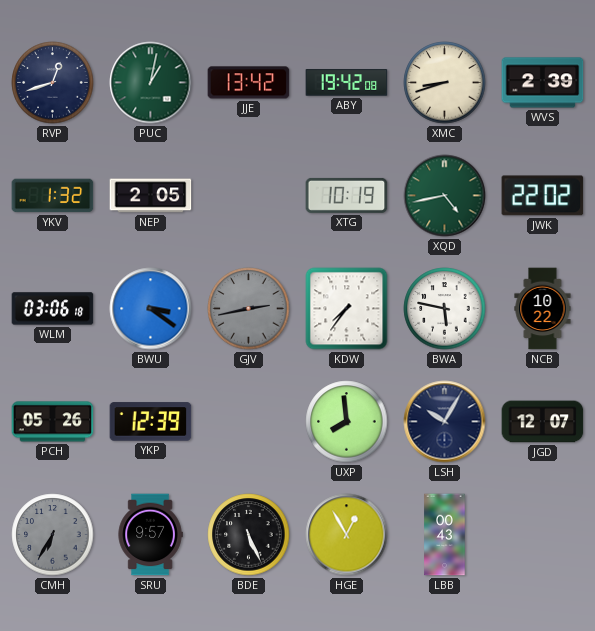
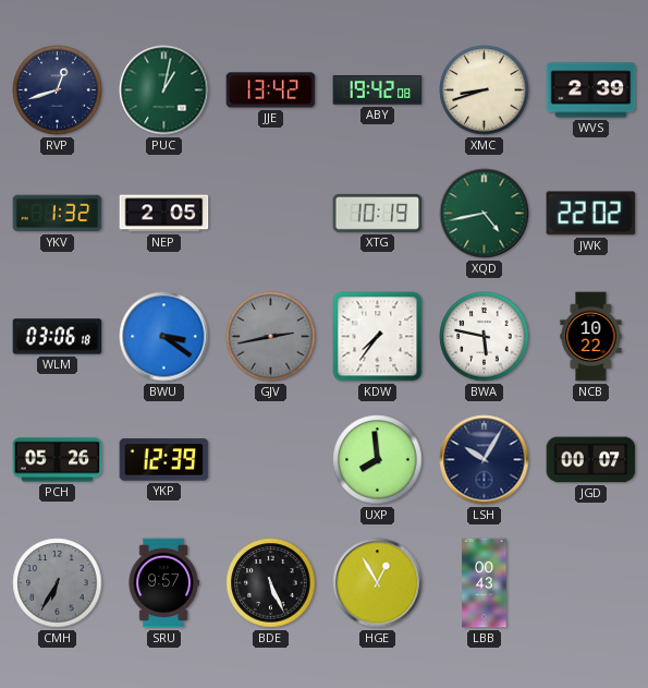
JGD: 12:07 -> 00:07 (591, 460)
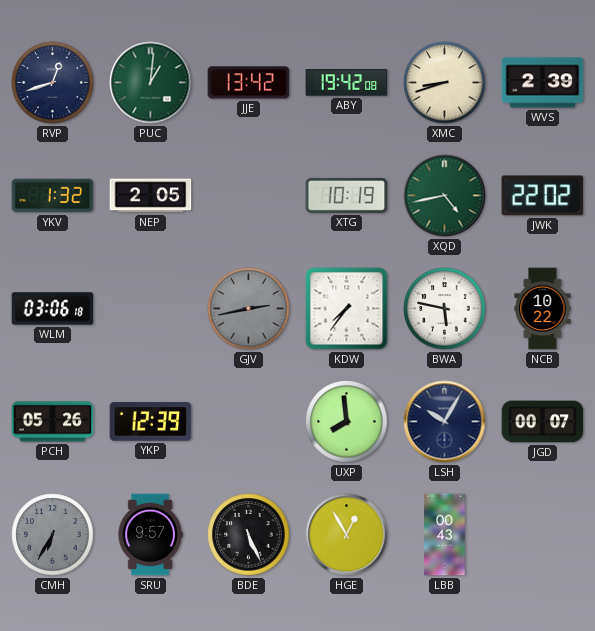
PUC: 1:02 -> 1:01 (151, 83)
BWU: 3:21 -> none (164, 337)
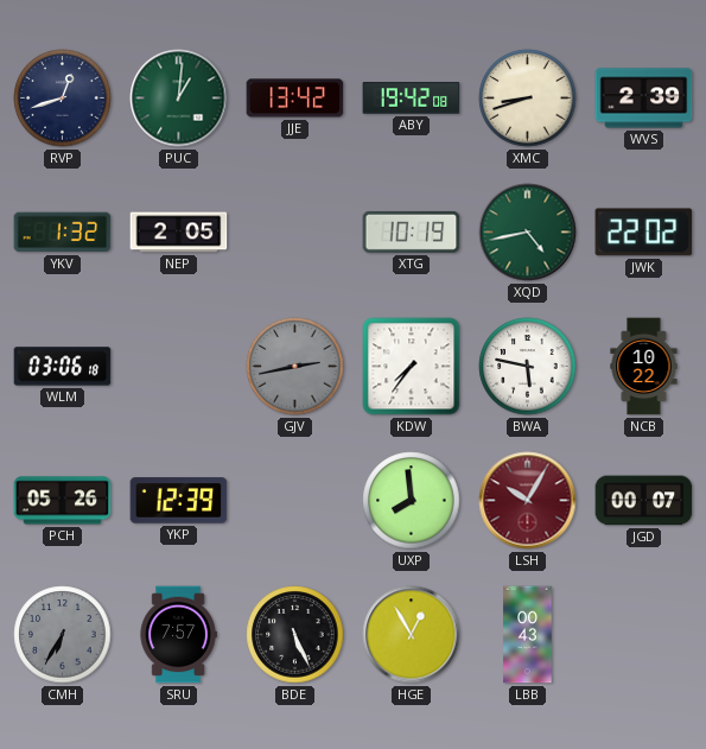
LSH dial: navy -> burgundy (528, 501)
SRU: 9:57 -> 7:57 (178, 635)
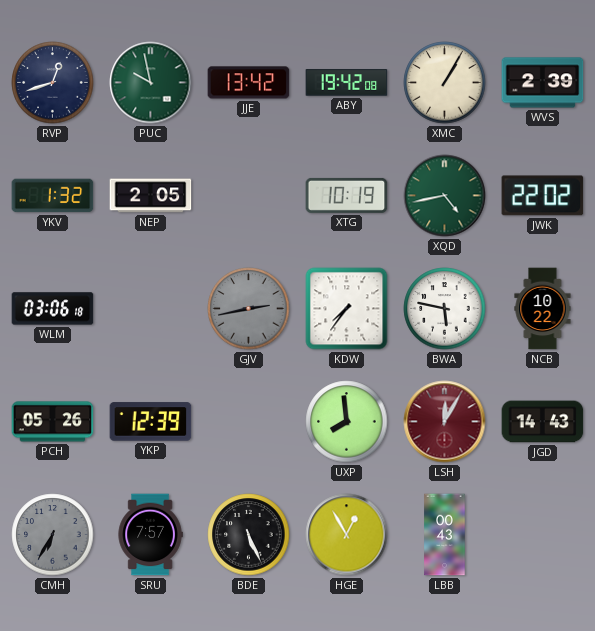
PUC: 1:01 -> 9:58 (151, 83)
XMC: 8:42 -> 1:05 (445, 83)
LSH: 10:05 -> 12:05 (445, 422)
JGD: 00:07 -> 14:43 (543, 422)
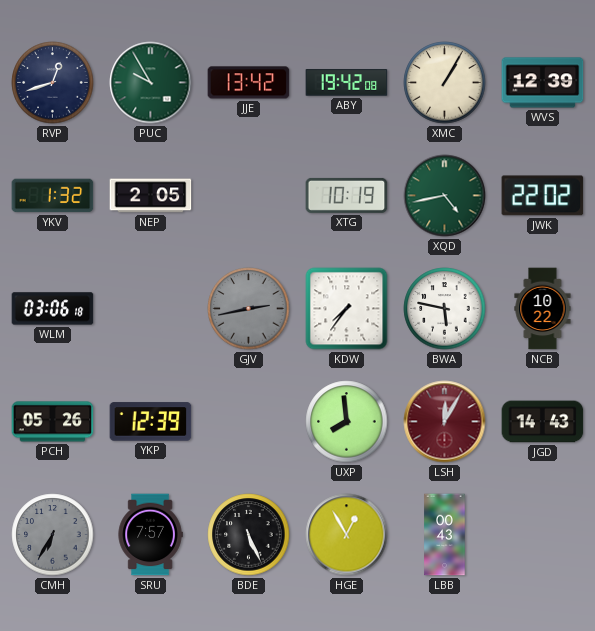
PUC: 9:58 -> 9:55 (151, 83)
WVS: 2:39 -> 12:39 (543, 83)
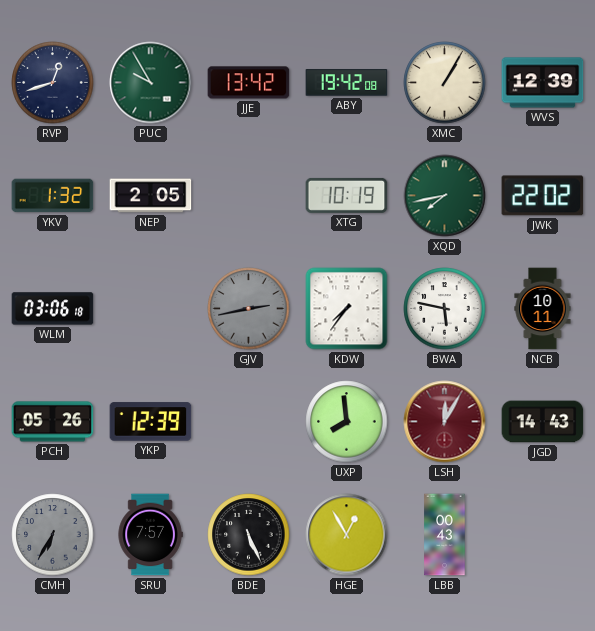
XQD: 4:43 -> 7:43 (445, 196)
NCB: 10:22 -> 10:11 (543, 309)
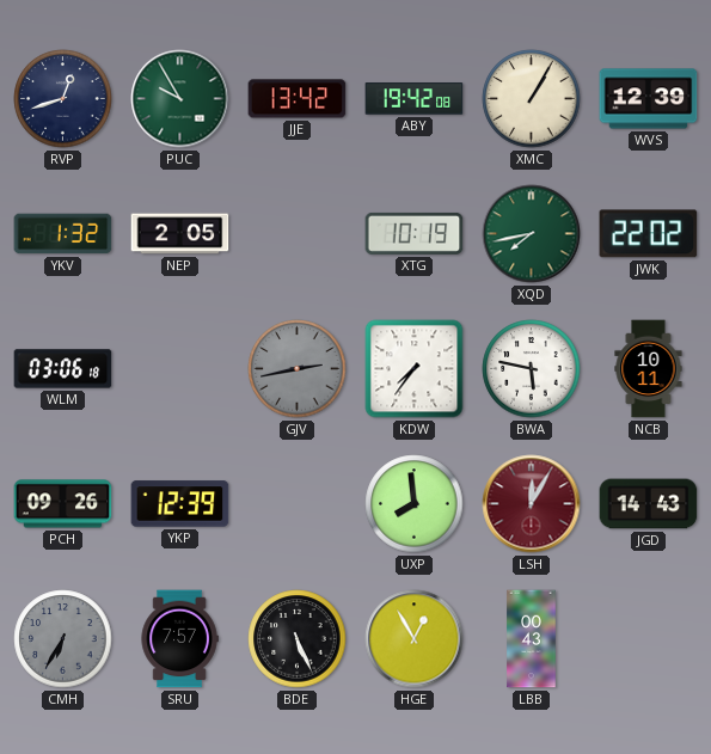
PCH: 05:26 -> 09:26 (63, 504)
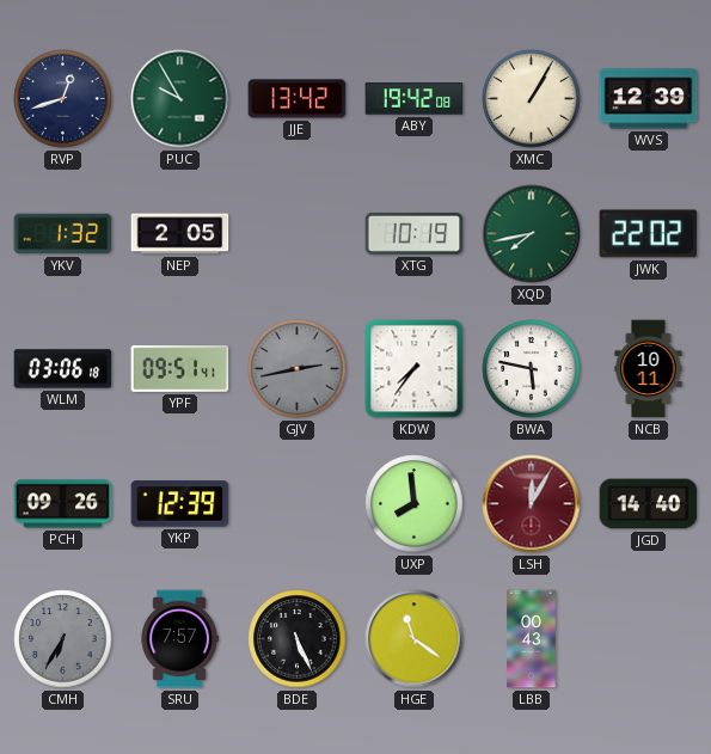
YPF: none -> 09:51 (180, 369)
JGD: 14:43 -> 14:40 (649, 504)
HGE: 12:55 -> 11:21 (415, 639)
